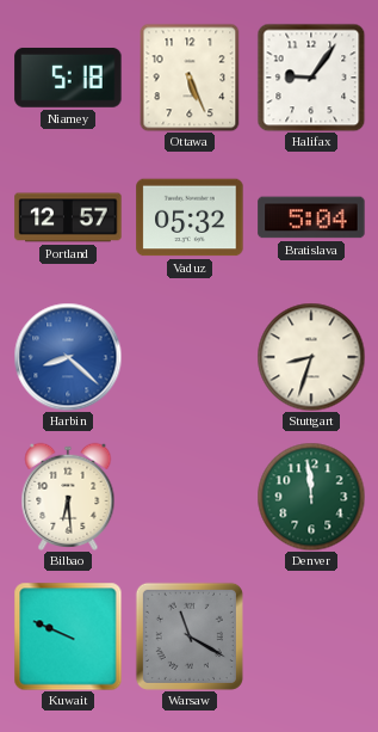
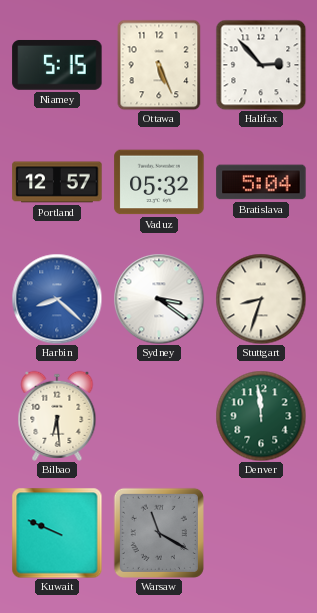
Niamey: 5:18 -> 5:15 (57, 65)
Halifax: 9:06 -> 2:53 (261, 65)
Sydney: none -> 3:21 (159, 299)
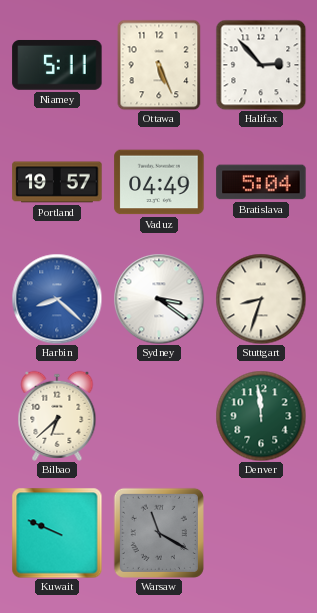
Niamey: 5:15 -> 5:11 (57, 65)
Portland: 12:57 -> 19:57 (57, 182)
Vaduz: 05:32 -> 04:49 (159, 182)
Bilbao: 6:29 -> 6:38 (57, 416)
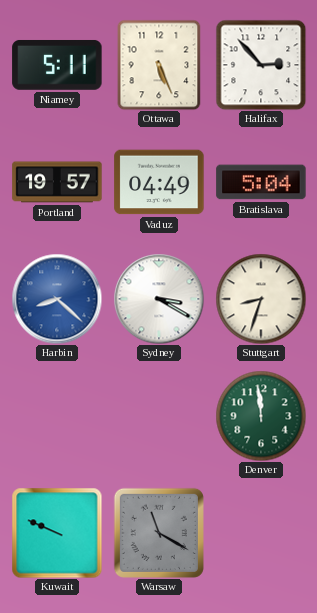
Sydney: 3:21 -> 3:20 (159, 299)
Bilbao: 6:38 -> none (57, 416)
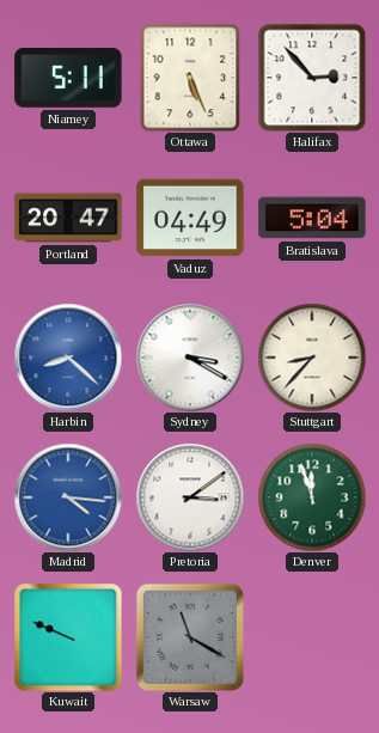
Portland: 19:57 -> 20:47 (68, 218)
Stuttgart: 8:33 -> 8:37 (312, 358)
Madrid: none -> 4:16 (68, 497)
Pretoria: none -> 3:09 (190, 497)
Denver: 11:59 -> 11:57 (312, 497)
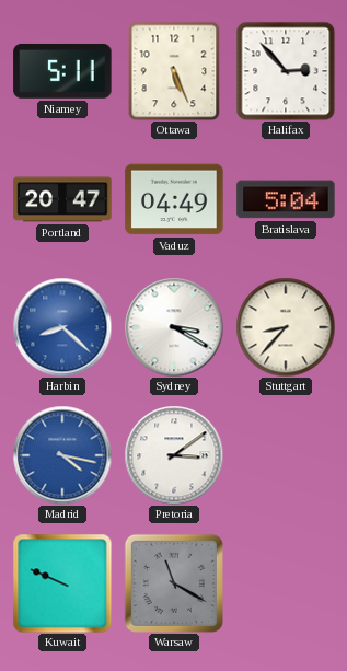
Madrid: 4:16 -> 4:17 (62, 455)
Denver: 11:57 -> none (312, 497)
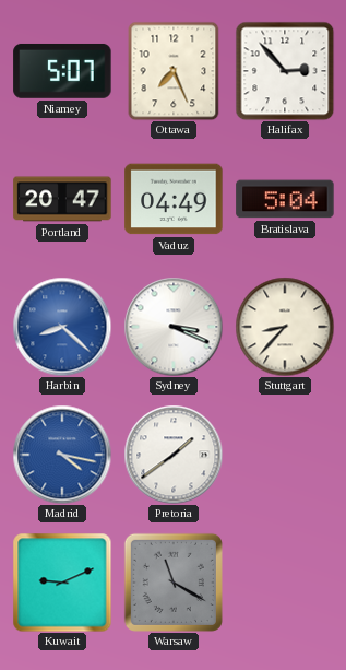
Niamey: 5:11 -> 5:07 (62, 71)
Ottawa: 5:26 -> 7:26 (174, 71)
Sydney: 3:20 -> 3:19 (174, 327)
Pretoria: 3:09 -> 1:39 (174, 455)
Kuwait: 9:49 -> 9:11 (62, 583)
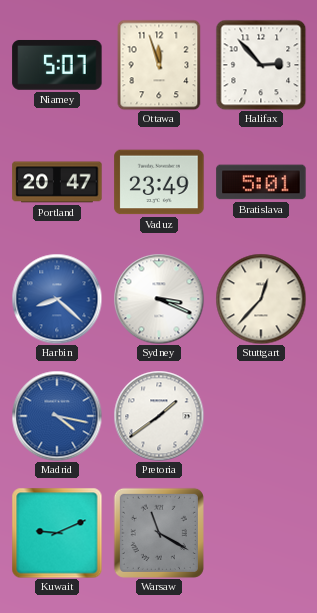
Ottawa: 7:26 -> 11:57 (159, 65)
Vaduz: 04:49 -> 23:49 (159, 182)
Bratislava: 5:04 -> 5:01 (261, 182)
Stuttgart: 8:37 -> 12:37 (261, 299)
